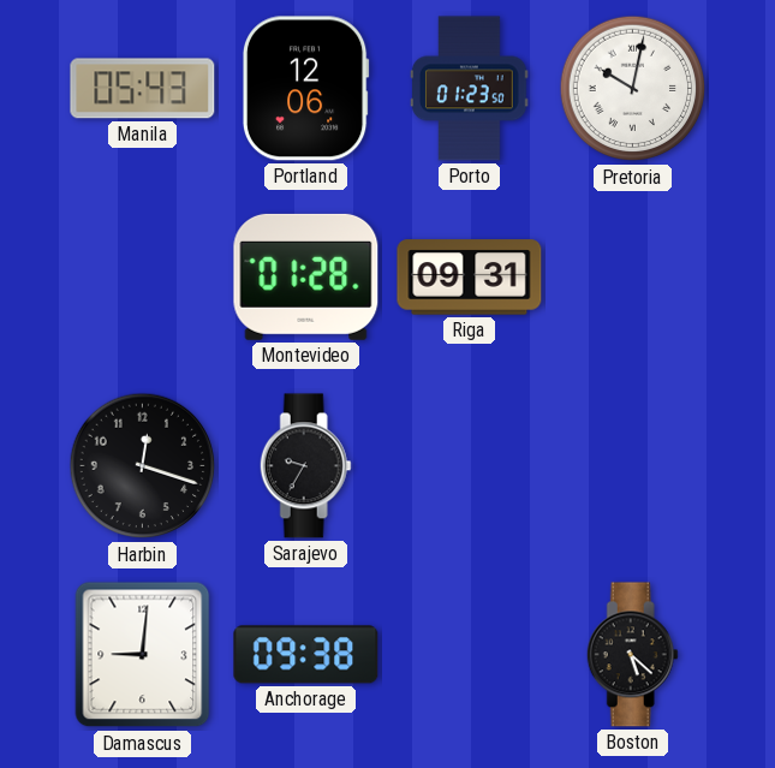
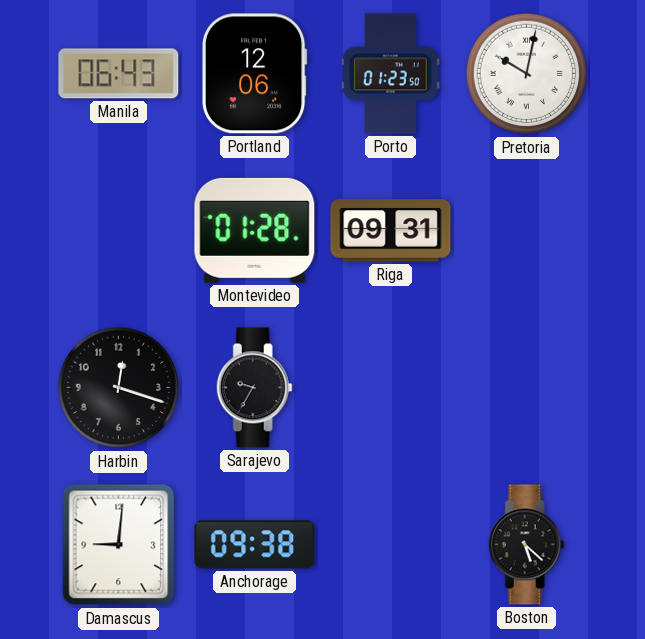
Manila: 05:43 -> 06:43 (119, 74)
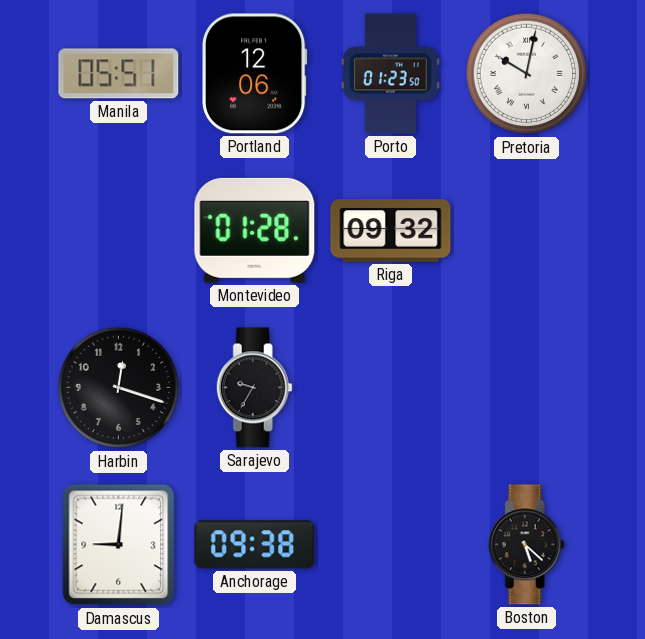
Manila: 06:43 -> 05:51 (119, 74)
Riga: 09:31 -> 09:32 (391, 231)
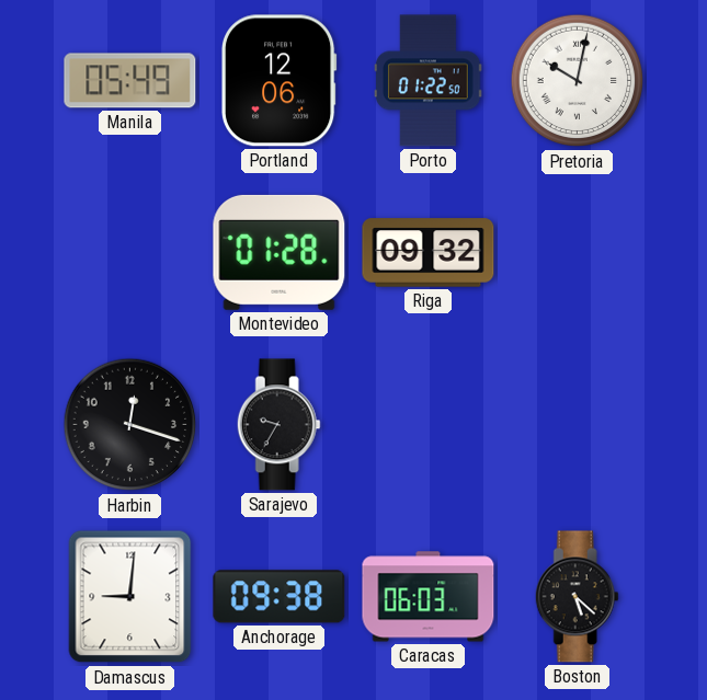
Manila: 05:51 -> 05:49 (130, 81)
Porto: 01:23 -> 01:22 (429, 81)
Caracas: none -> 06:03 (429, 597)
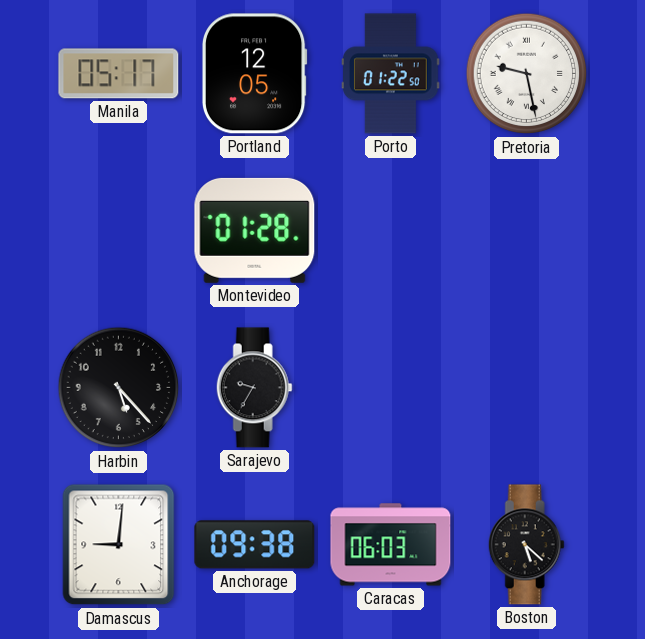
Manila: 05:49 -> 05:17 (119, 74)
Portland: 12:06 -> 12:05 (254, 74)
Pretoria: 10:02 -> 9:28 (527, 74)
Riga: 09:32 -> none (429, 253)
Harbin: 12:18 -> 5:23 (119, 388)
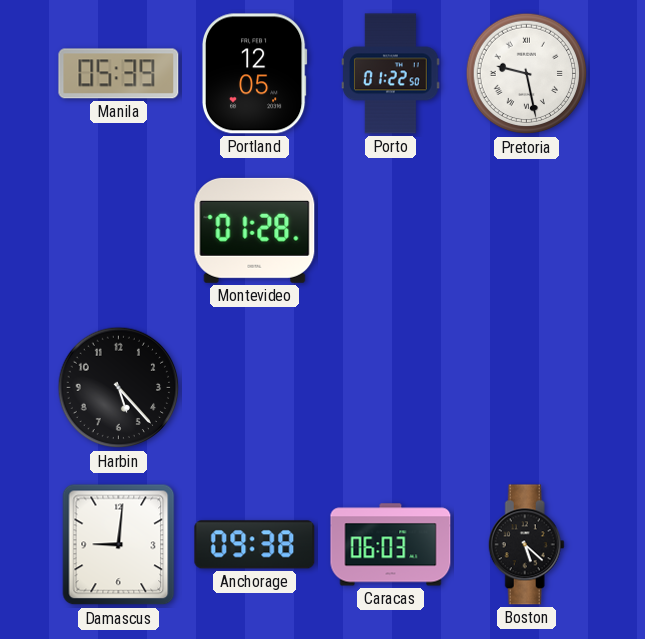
Manila: 05:17 -> 05:39 (119, 74)
Sarajevo: 9:35 -> none (254, 388)
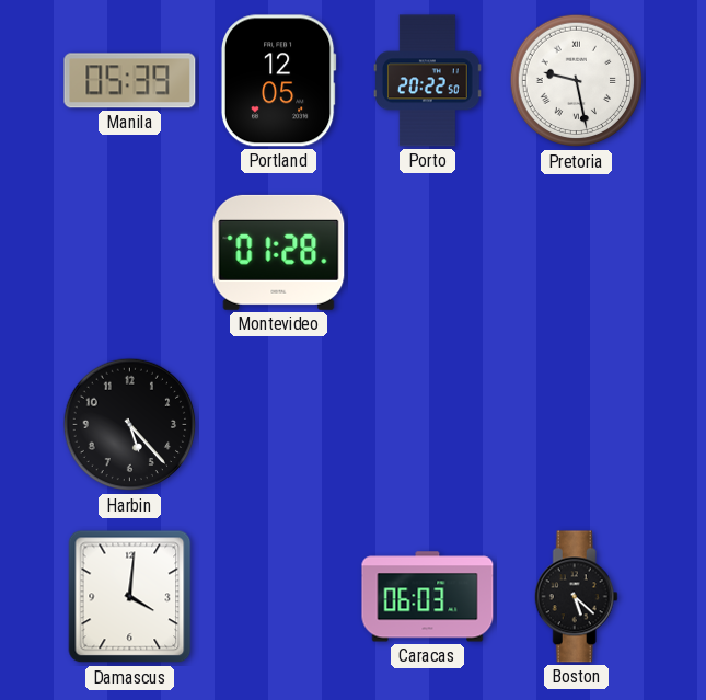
Porto: 01:22 -> 20:22 (428, 81)
Damascus: 9:01 -> 4:01 (130, 597)
Anchorage: 09:38 -> none (255, 545)
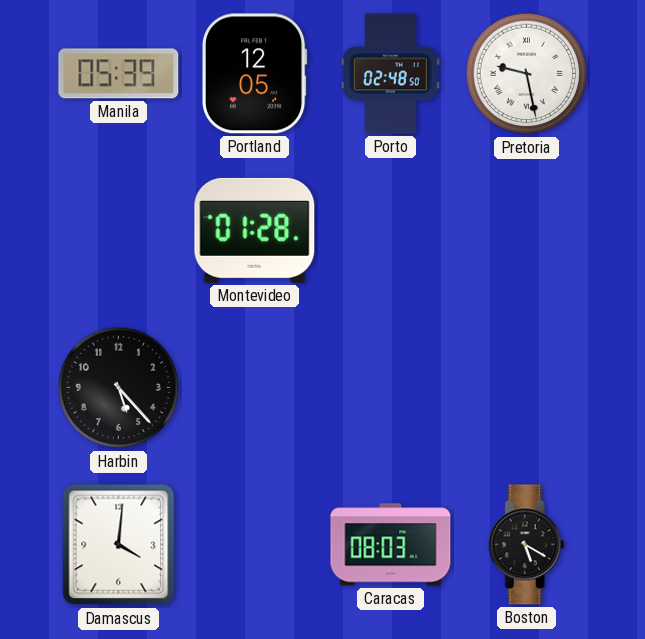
Porto: 20:22 -> 02:48 (391, 74)
Caracas: 06:03 -> 08:03 (391, 545)
Boston: 5:22 -> 5:20 (526, 545)
